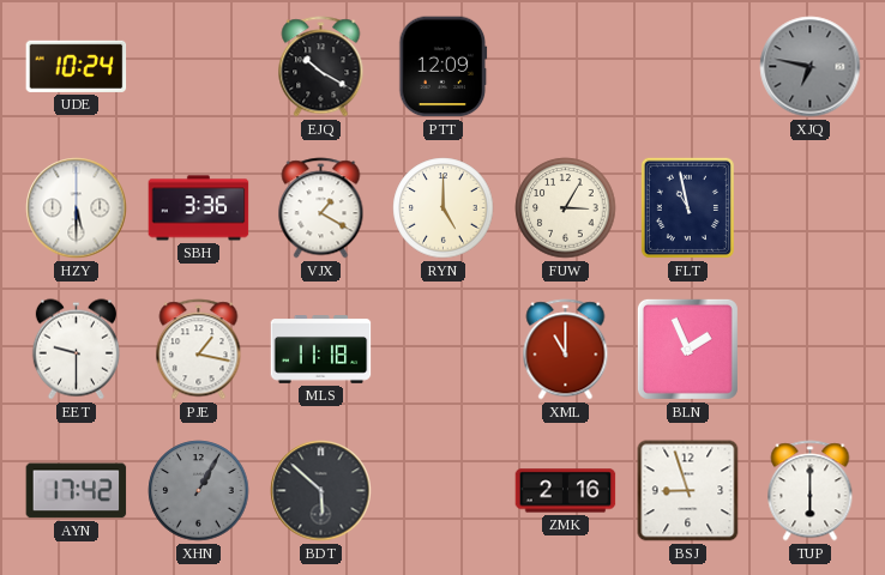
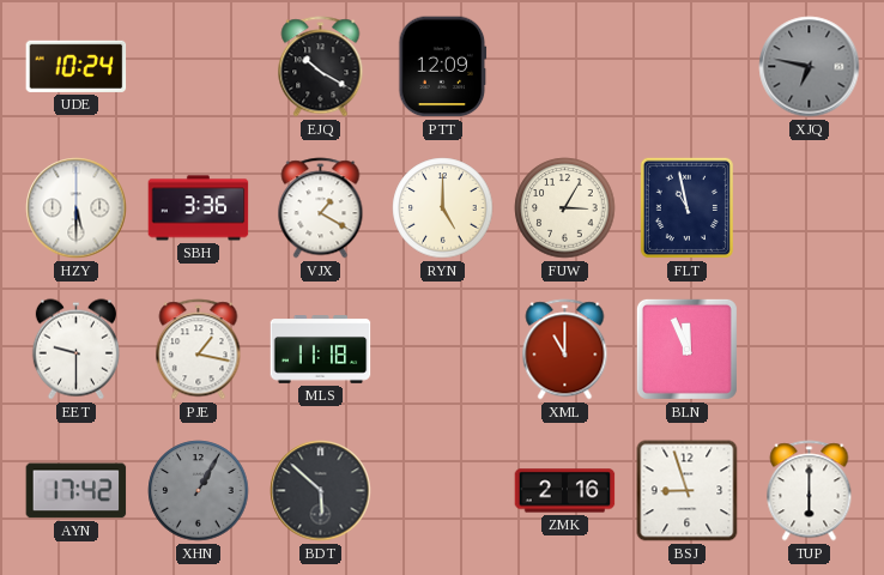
BLN: 1:56 -> 11:56 (686, 349)
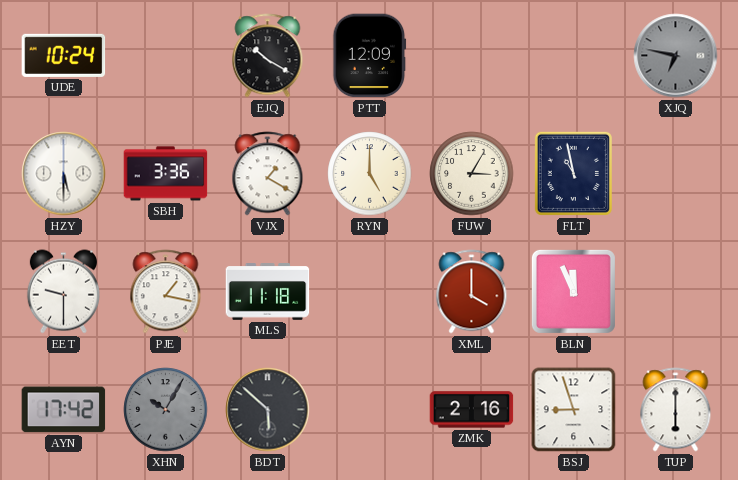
XML: 11:00 -> 4:00 (472, 292)
XHN: 1:05 -> 10:05 (166, 410)
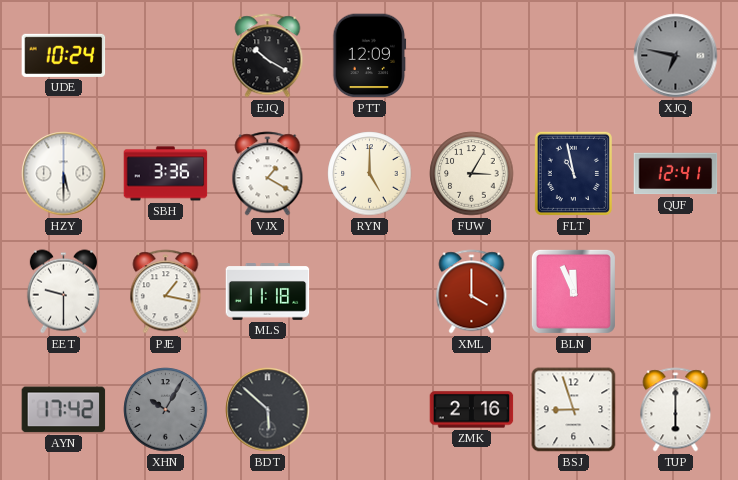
QUF: none -> 12:41 (676, 174)
